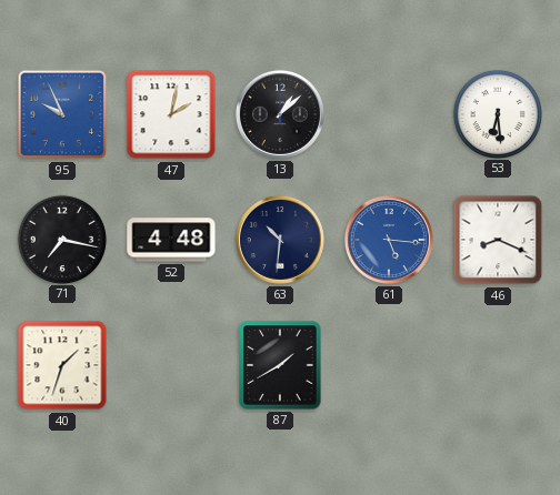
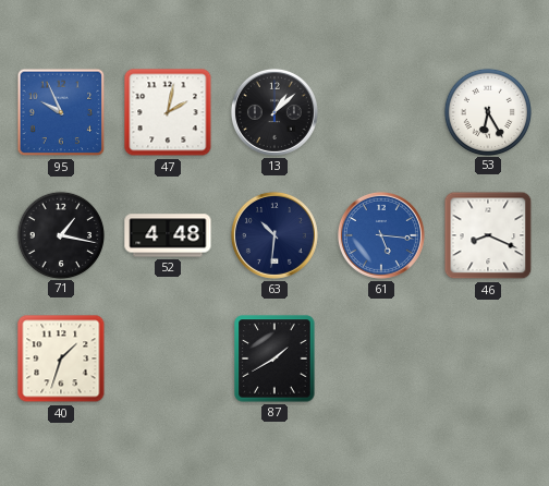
53: 6:29 -> 6:25 (487, 111)
71: 7:17 -> 1:17 (60, 234)
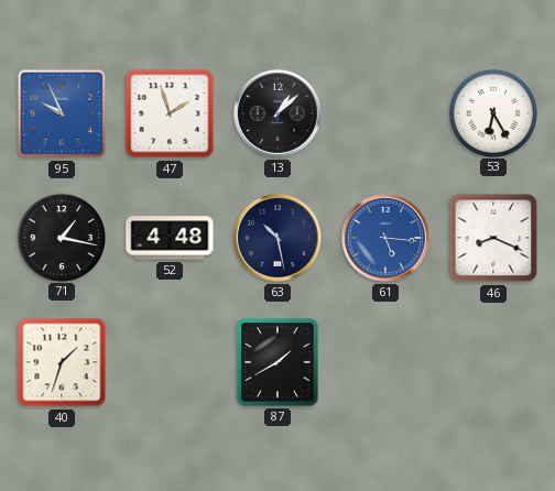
47: 2:02 -> 1:57 (170, 113)
63: 10:31 -> 10:28 (277, 238)
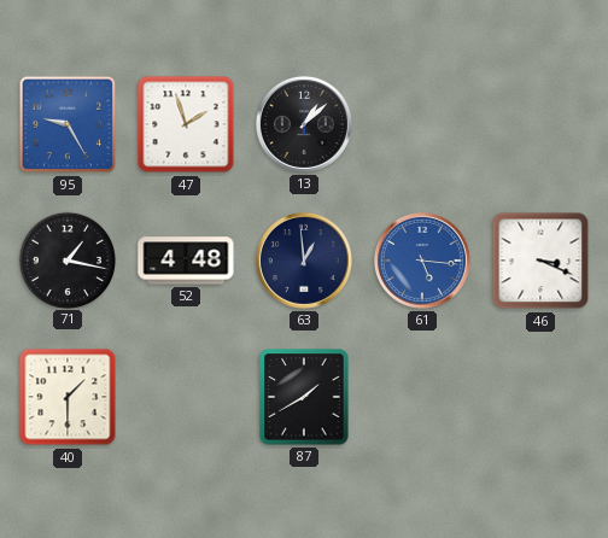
95: 9:56 -> 9:25 (68, 124)
53: 6:25 -> none (492, 112)
63: 10:28 -> 12:59 (304, 261)
46: 8:19 -> 3:19 (540, 261)
40: 1:33 -> 1:30 (68, 397)
